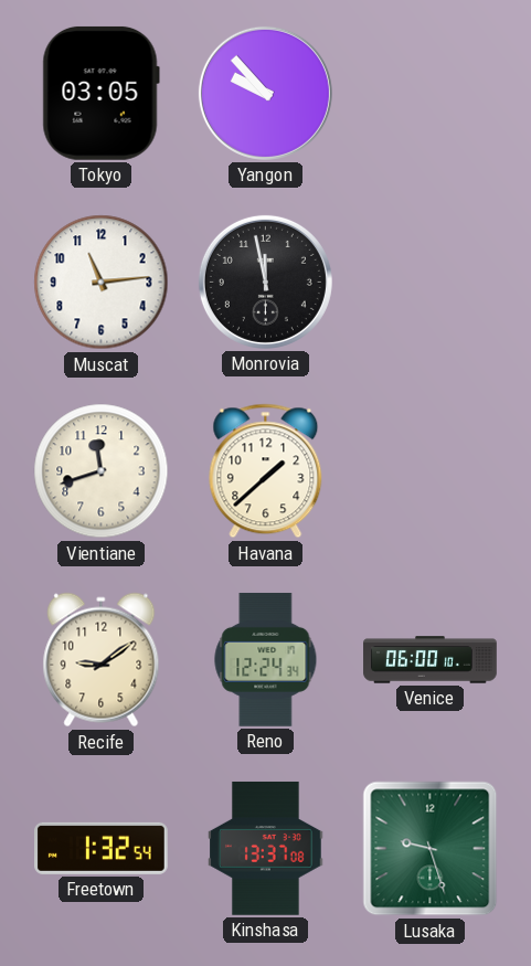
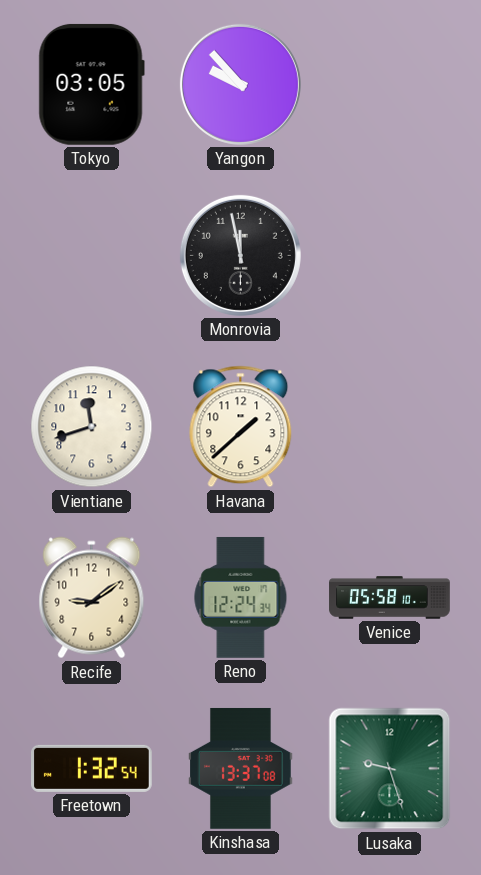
Muscat: 11:14 -> none (102, 283)
Venice: 06:00 -> 05:58 (390, 598)
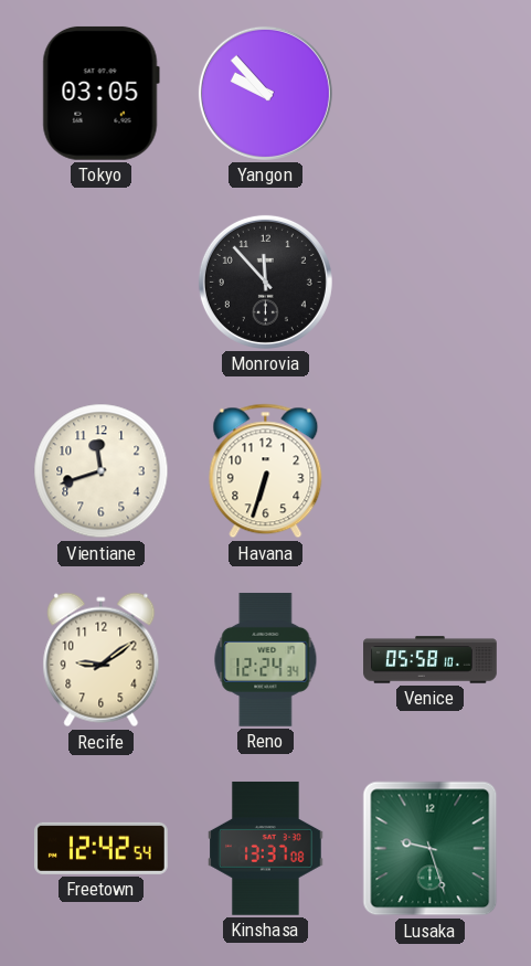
Monrovia: 11:58 -> 11:53 (265, 282)
Havana: 1:38 -> 6:33 (266, 471)
Freetown: 1:32 -> 12:42 (102, 848)
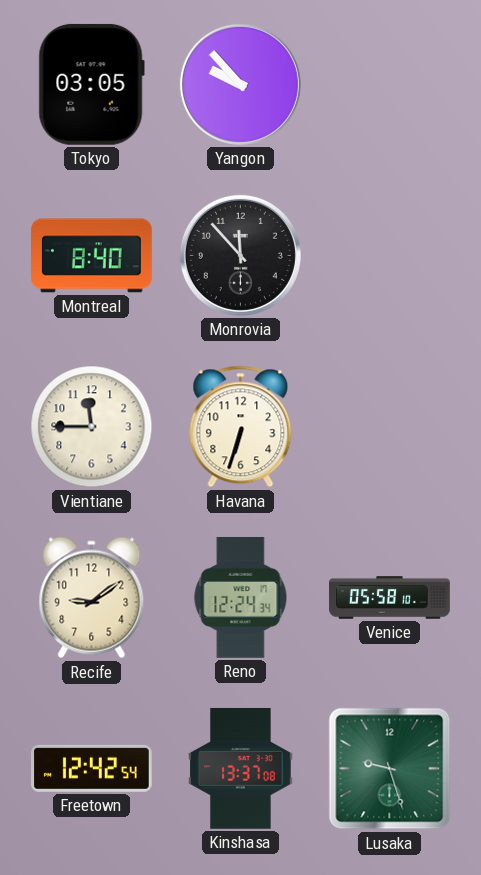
Montreal: none -> 8:40 (92, 256)
Vientiane: 11:42 -> 11:45 (92, 427)
